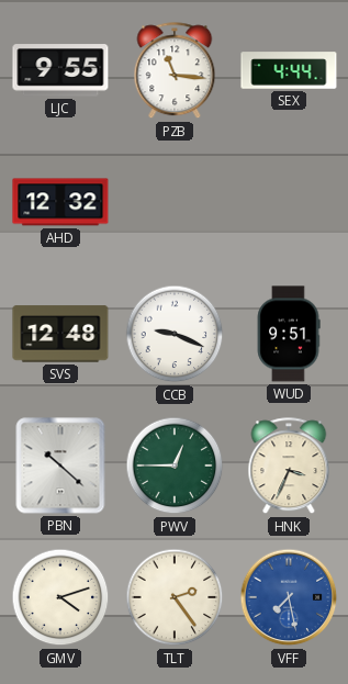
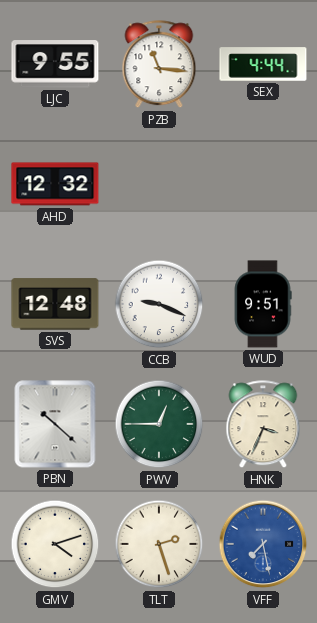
TLT: 2:24 -> 2:27 (159, 544)
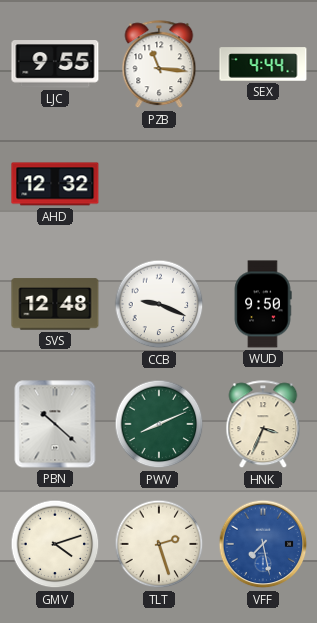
WUD: 9:51 -> 9:50 (263, 304)
PWV: 12:45 -> 8:11 (159, 424)
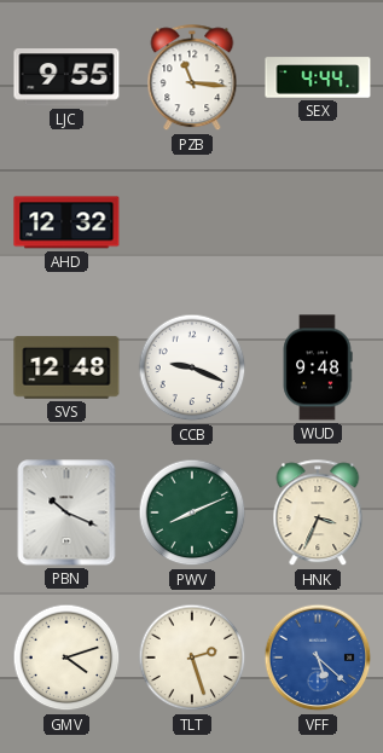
WUD: 9:50 -> 9:48 (318, 367)
PBN: 10:22 -> 10:19 (66, 512)
VFF: 7:28 -> 5:22 (318, 658)
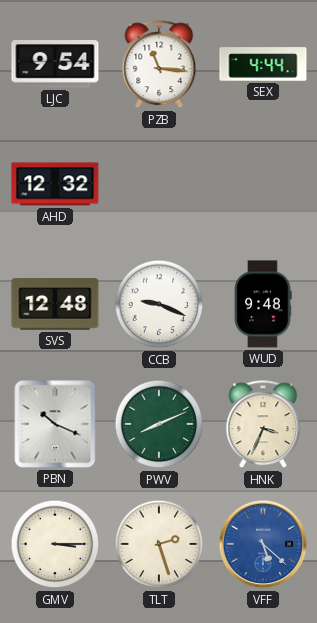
LJC: 9:55 -> 9:54 (55, 64)
GMV: 4:12 -> 3:15 (55, 544)
